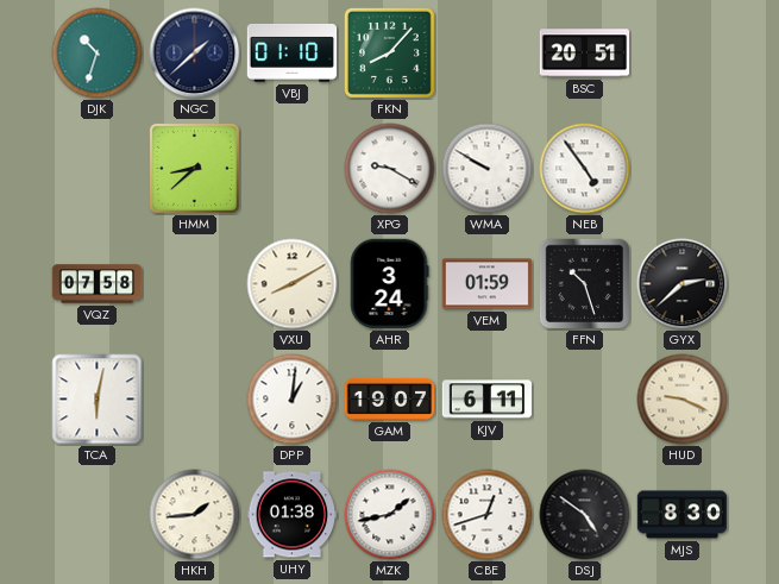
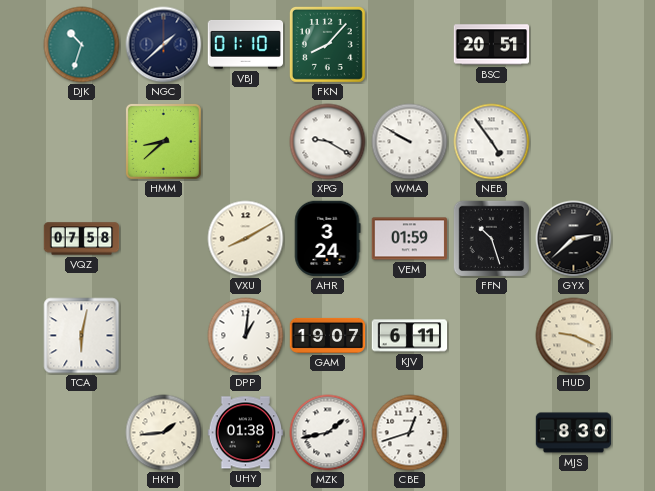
DSJ: 4:51 -> none (585, 515)
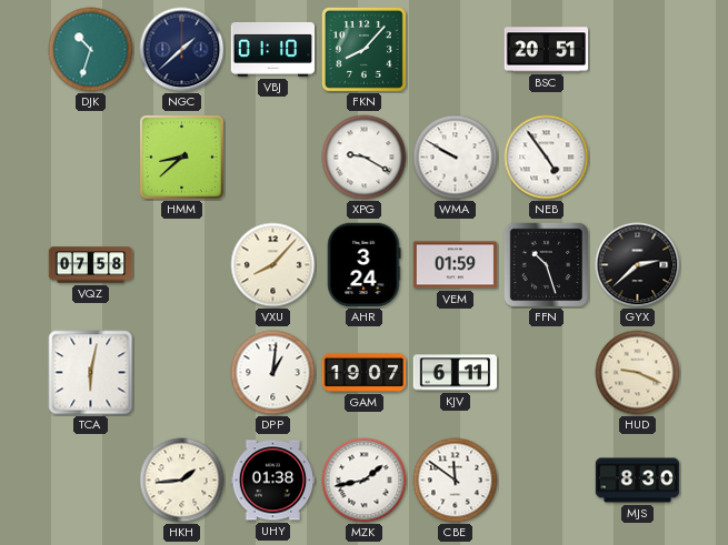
VXU: 8:10 -> 8:07 (273, 265)
CBE: 12:42 -> 11:51 (456, 481)
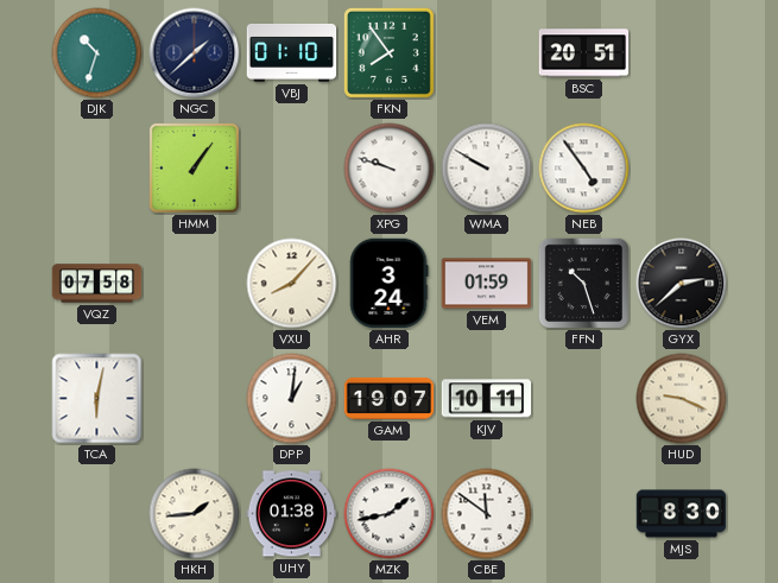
FKN: 8:07 -> 7:54 (388, 52)
HMM: 8:38 -> 1:06 (194, 167)
XPG: 9:20 -> 9:48 (390, 169)
KJV: 6:11 -> 10:11 (487, 399)
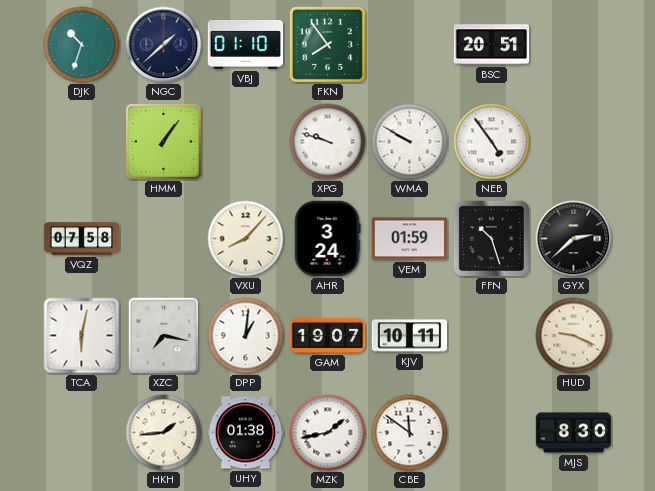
XZC: none -> 7:17 (164, 336)
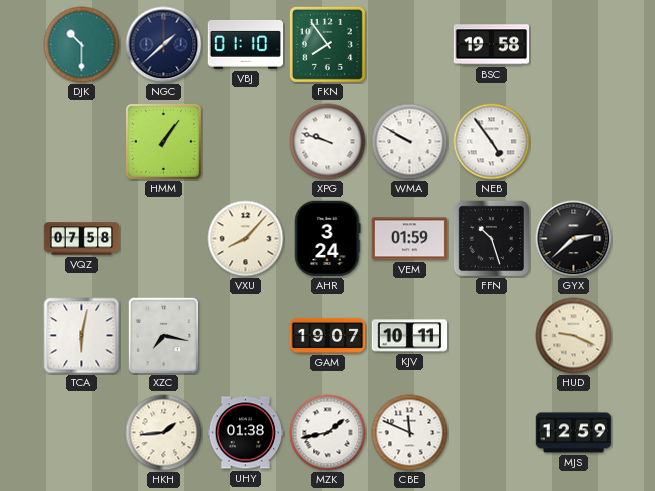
DJK: 10:33 -> 10:30 (82, 45)
BSC: 20:51 -> 19:58 (492, 45)
DPP: 1:01 -> none (246, 336)
CBE: 11:51 -> 11:49 (410, 433)
MJS: 8:30 -> 12:59 (574, 433)
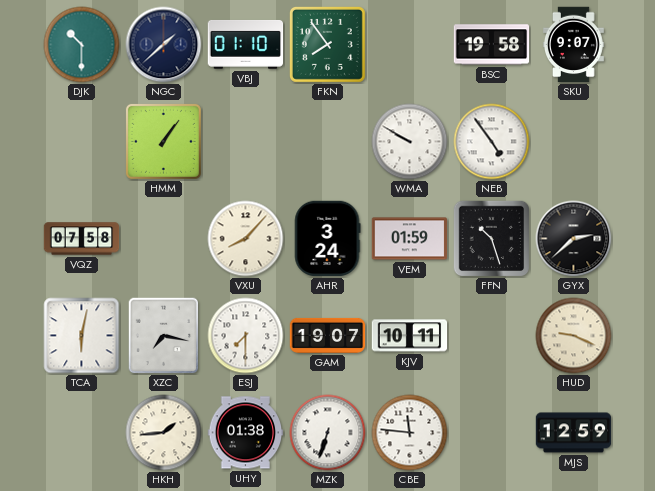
SKU: none -> 9:07 (574, 45)
XPG: 9:48 -> none (328, 142)
ESJ: none -> 7:30 (246, 336)
MZK: 1:43 -> 6:33 (328, 433)
CBE: 11:49 -> 11:46 (410, 433)
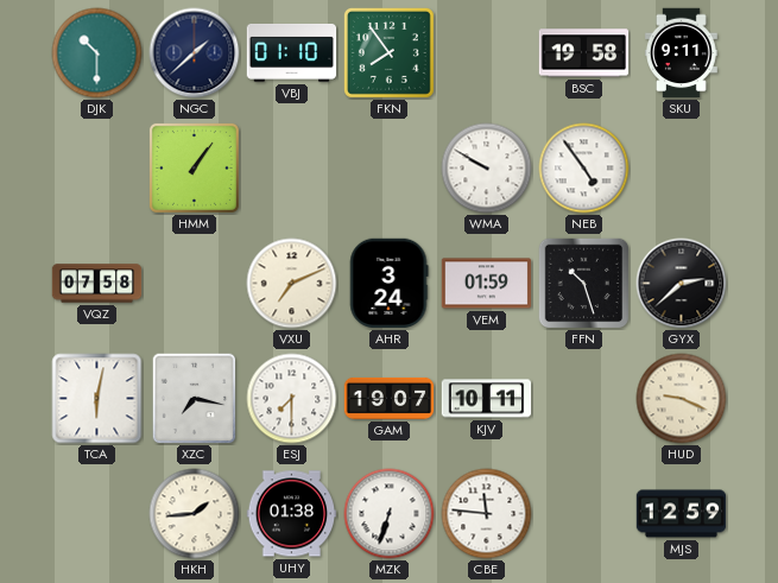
SKU: 9:07 -> 9:11 (682, 53)
VXU: 8:07 -> 7:11 (292, 284)
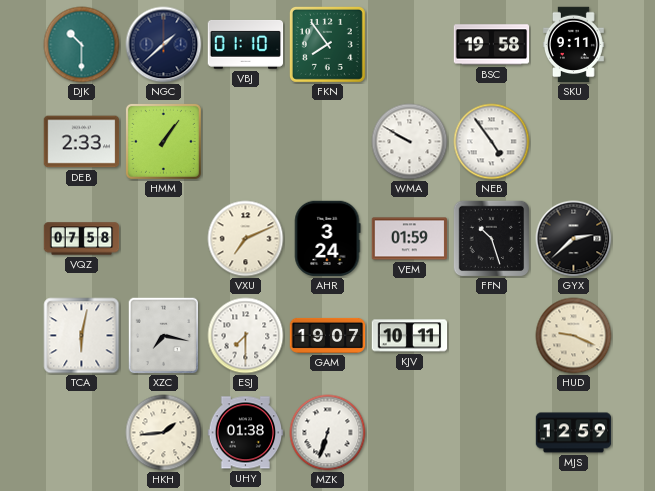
DEB: none -> 2:33 (82, 142)
CBE: 11:46 -> none (487, 514)
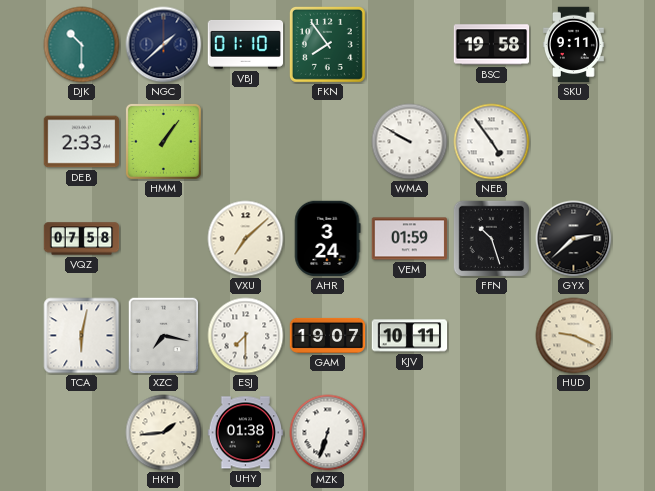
VXU: 7:11 -> 7:08 (246, 239)
MJS: 12:59 -> none (574, 433)
